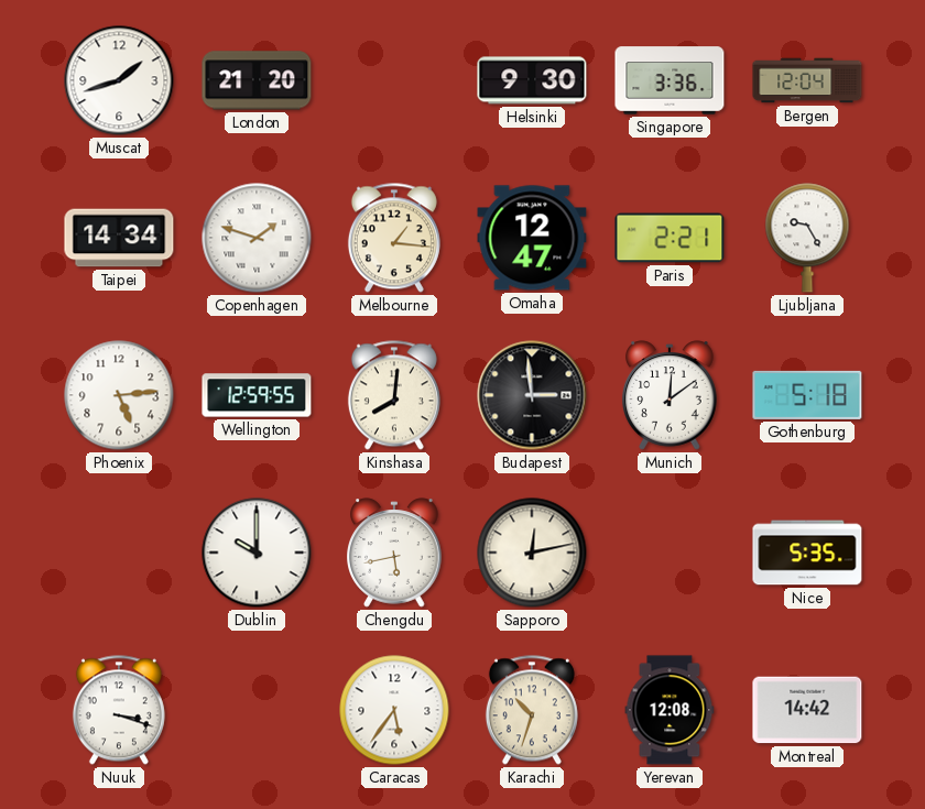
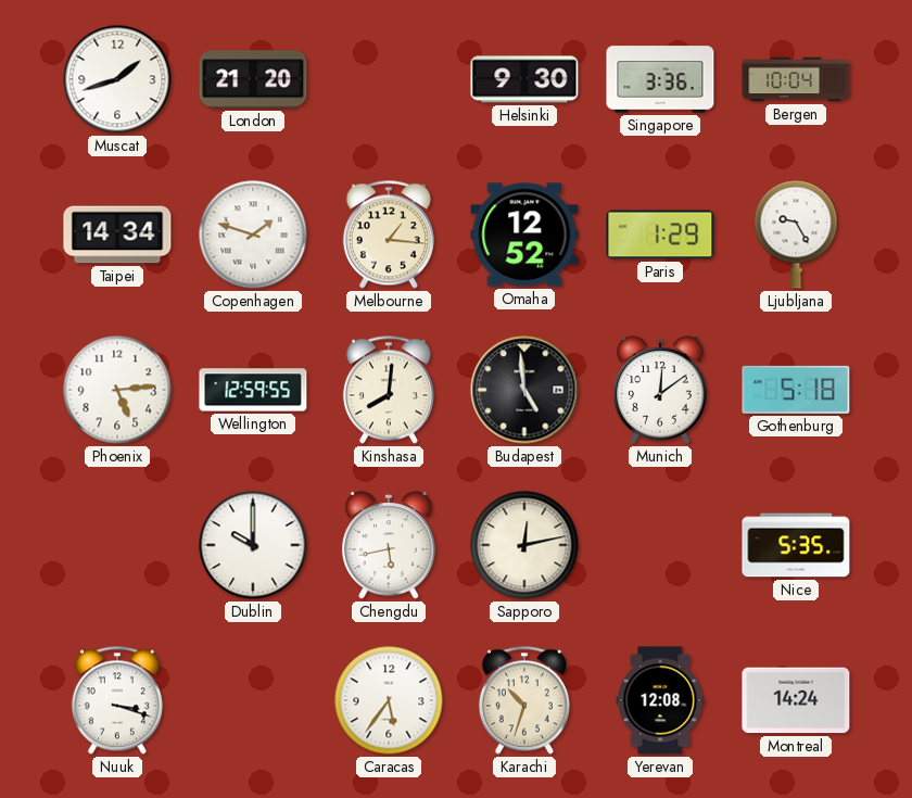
Bergen: 12:04 -> 10:04 (796, 79)
Omaha: 12:47 -> 12:52 (524, 235)
Paris: 2:21 -> 1:29 (660, 235)
Budapest: 2:59 -> 4:59 (524, 390)
Montreal: 14:42 -> 14:24 (796, 700)
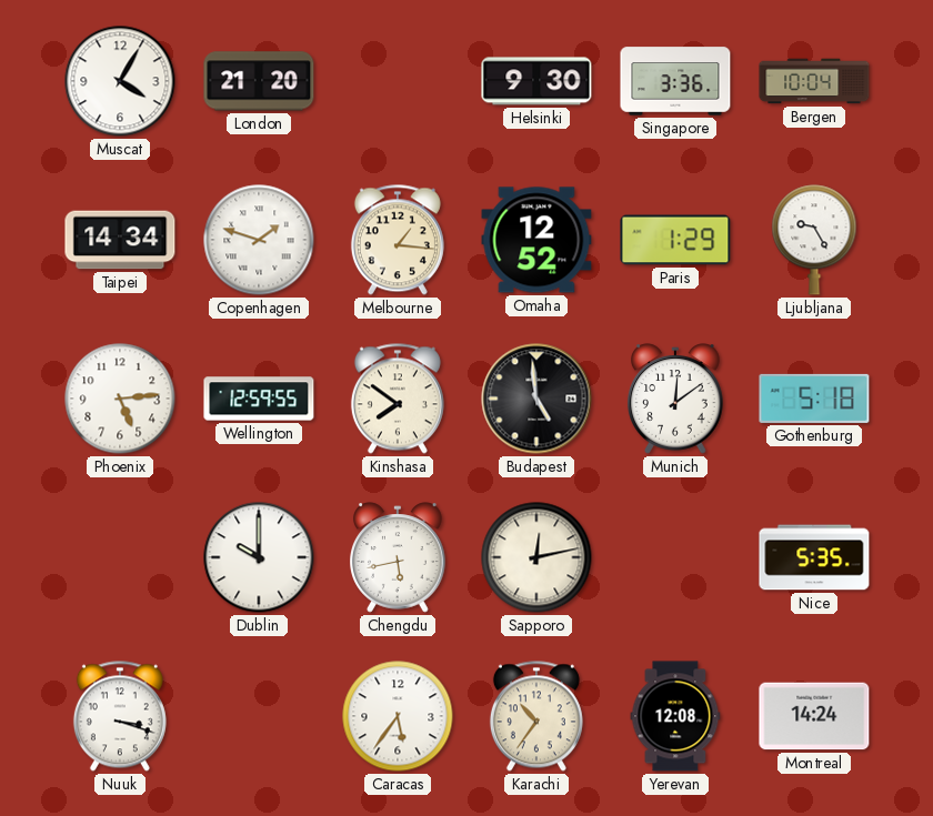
Muscat: 1:42 -> 4:05 (120, 81)
Kinshasa: 8:01 -> 7:51 (398, 399)
Karachi: 10:33 -> 10:36 (536, 716)
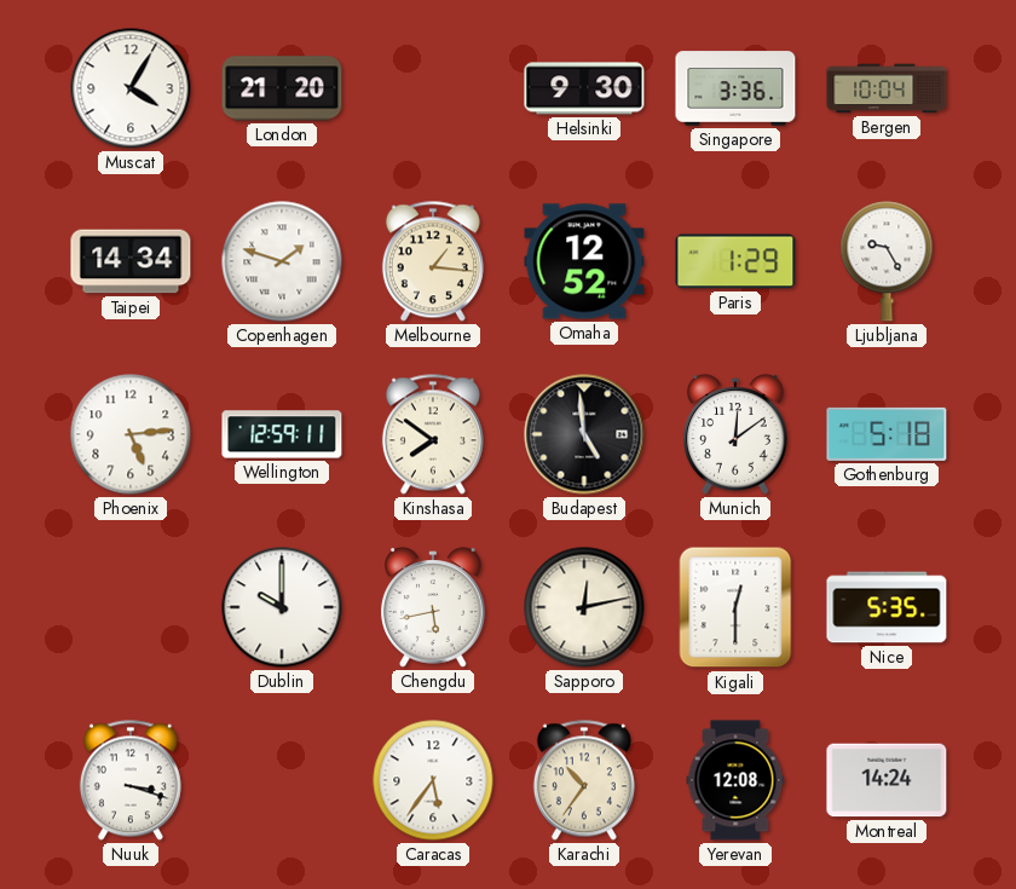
Wellington: 12:59:55 -> 12:59:11 (282, 434)
Kigali: none -> 12:30 (735, 607)
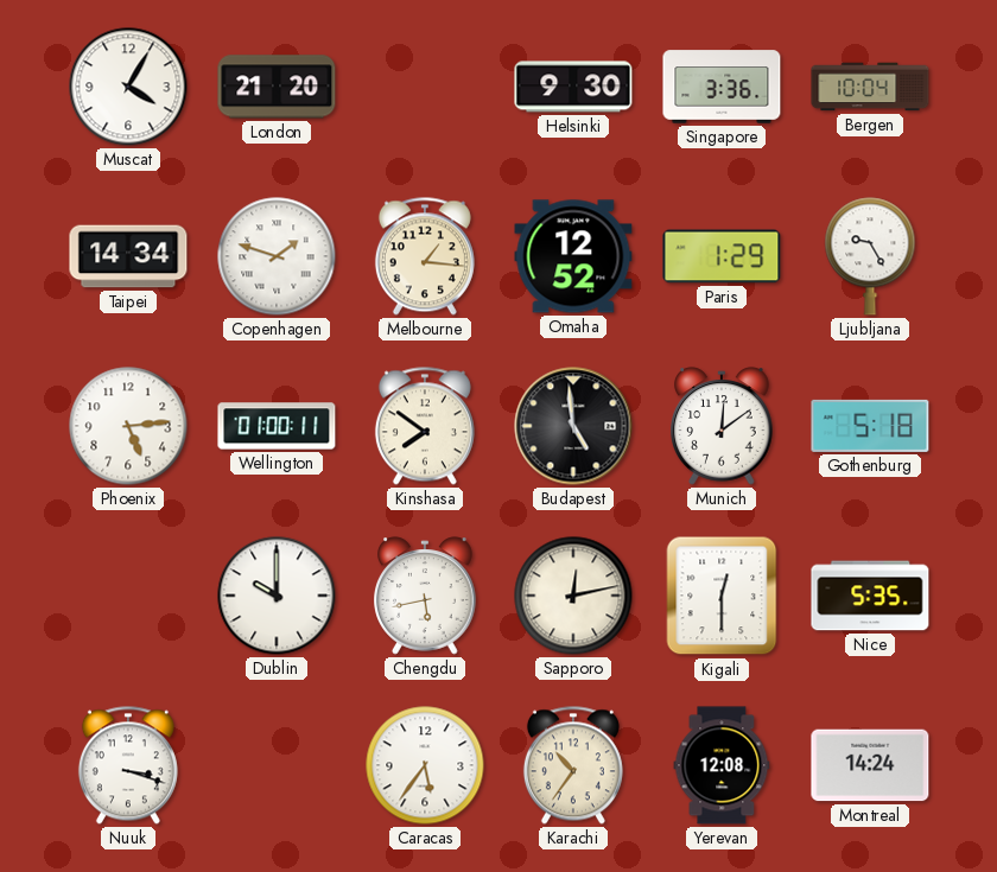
Wellington: 12:59 -> 01:00 (277, 426)
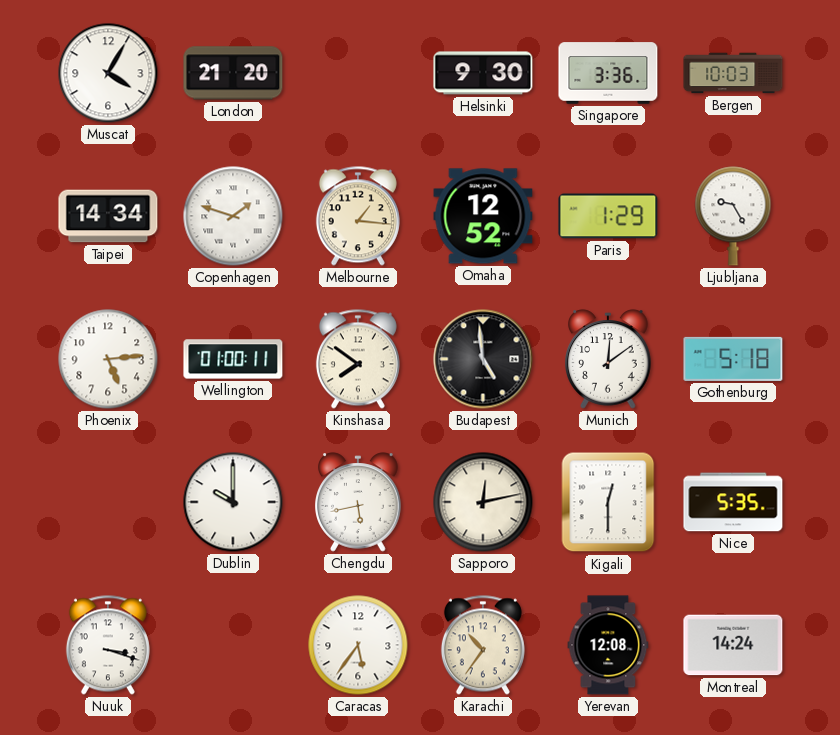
Bergen: 10:04 -> 10:03 (733, 73)
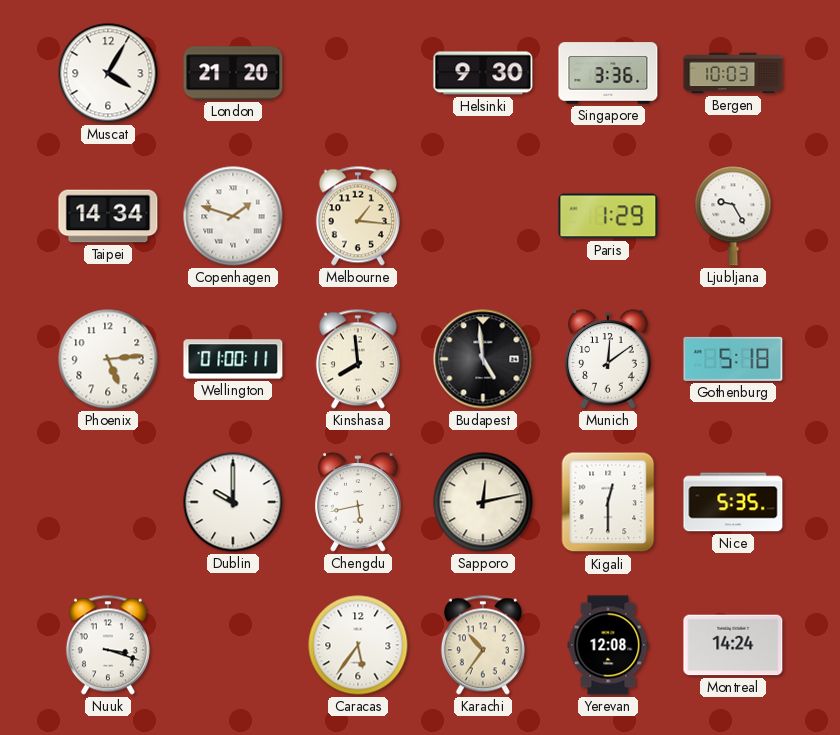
Omaha: 12:52 -> none (483, 216)
Kinshasa: 7:51 -> 7:59 (358, 359)
